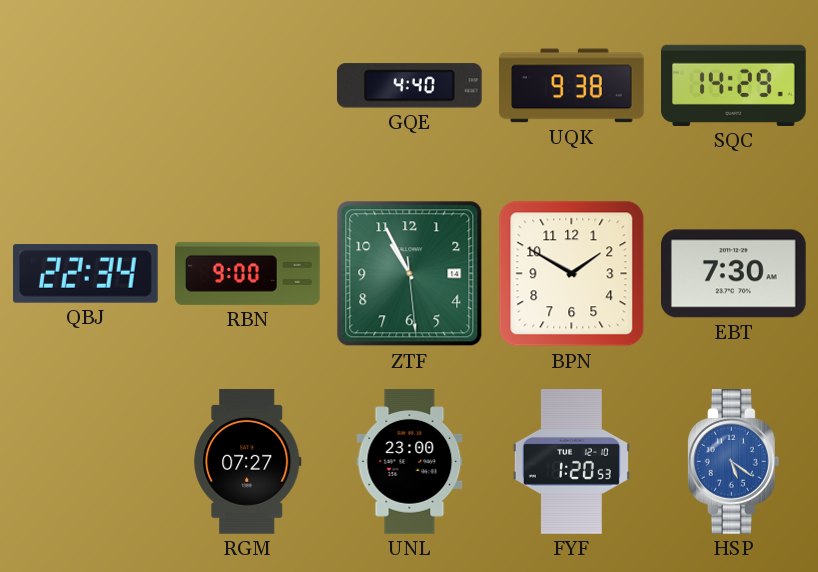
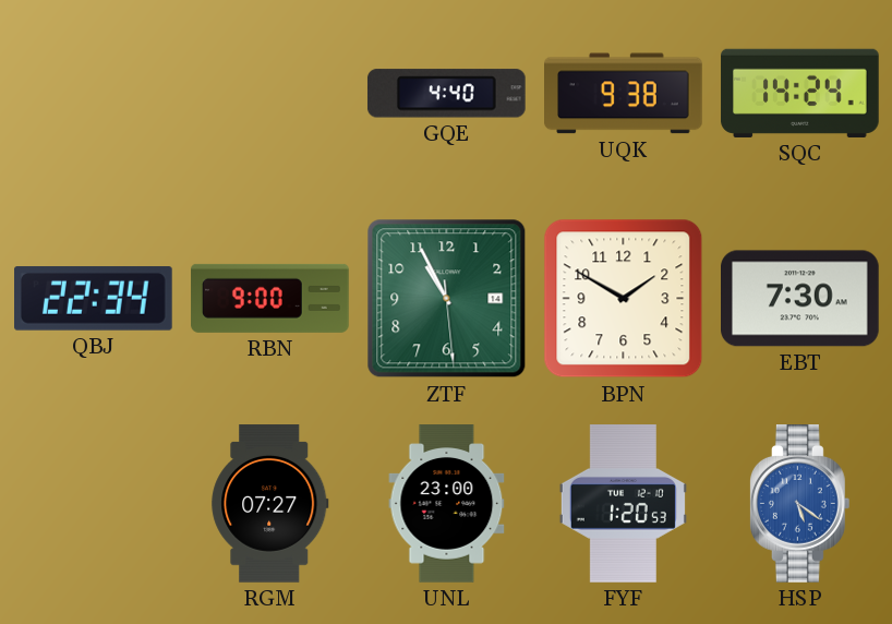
SQC: 14:29 -> 14:24 (800, 93)
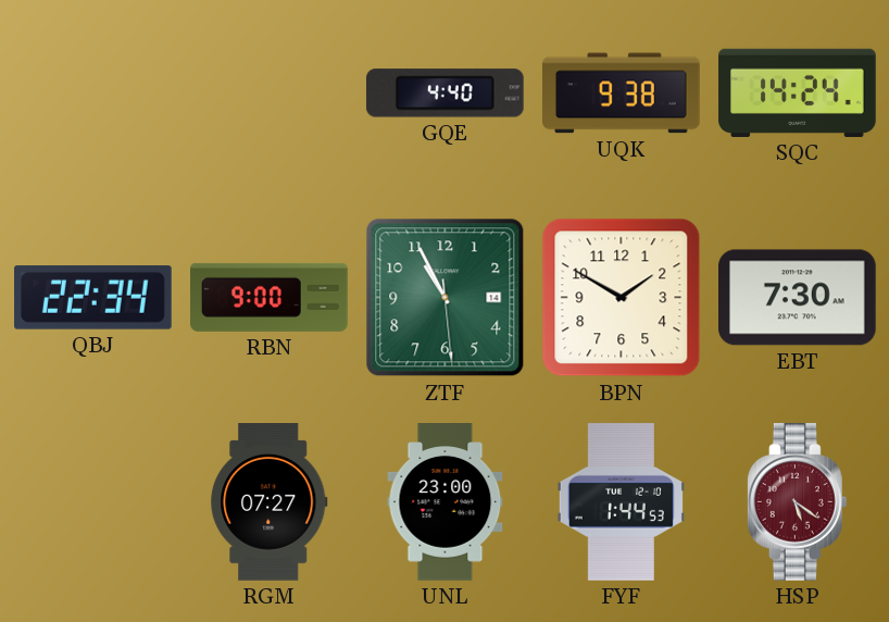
FYF: 1:20 -> 1:44 (621, 502)
HSP dial: blue -> burgundy (797, 502)
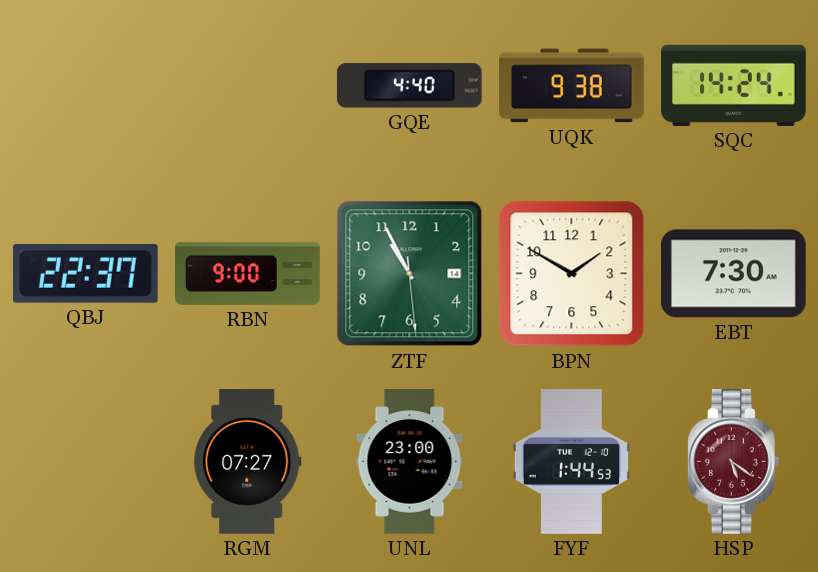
QBJ: 22:34 -> 22:37 (86, 274)
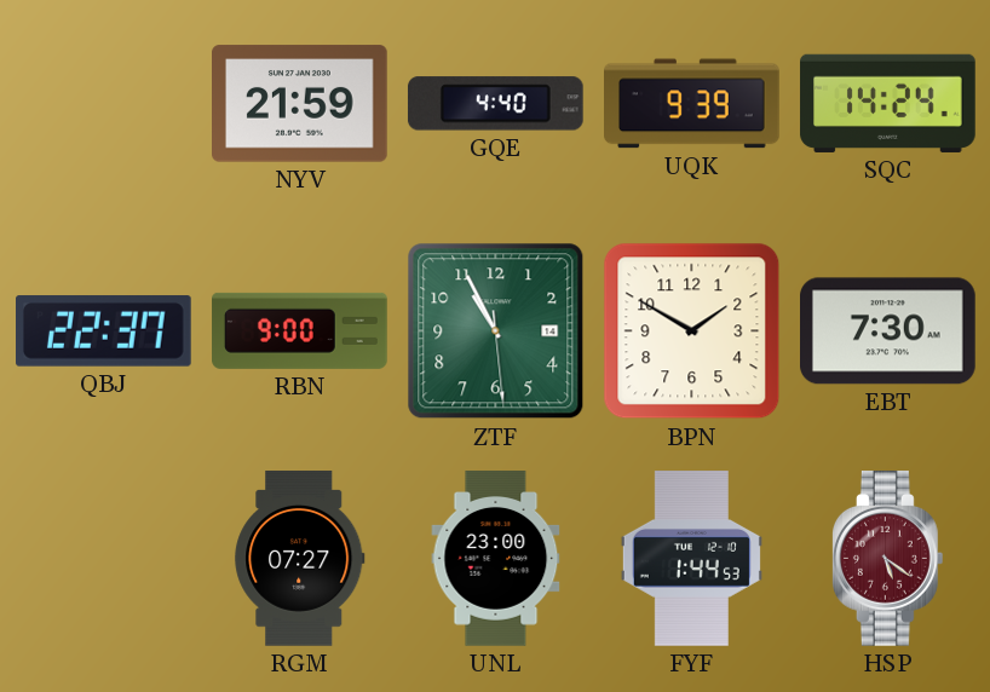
NYV: none -> 21:59 (300, 104)
UQK: 9:38 -> 9:39 (692, 104)
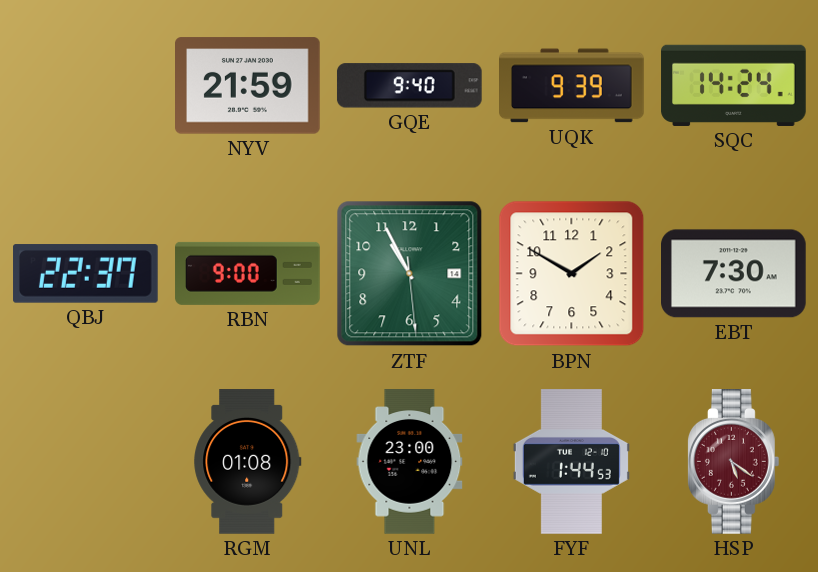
GQE: 4:40 -> 9:40 (409, 86)
RGM: 07:27 -> 01:08 (248, 462)
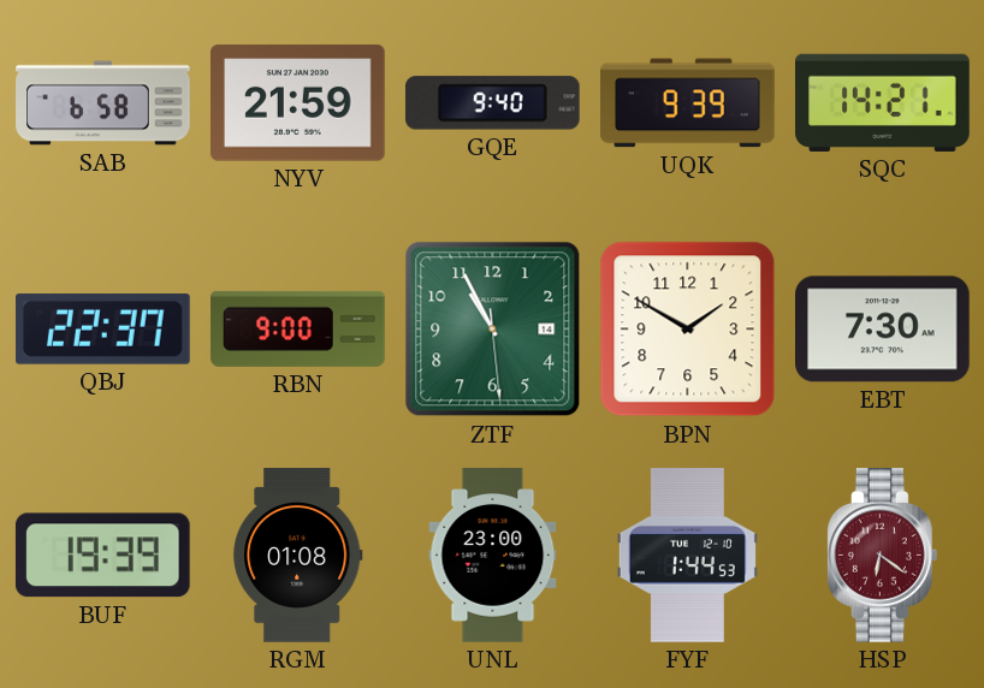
SAB: none -> 6:58 (103, 103)
SQC: 14:24 -> 14:21 (883, 102)
BUF: none -> 19:39 (102, 556)
HSP: 5:21 -> 6:21 (882, 556)
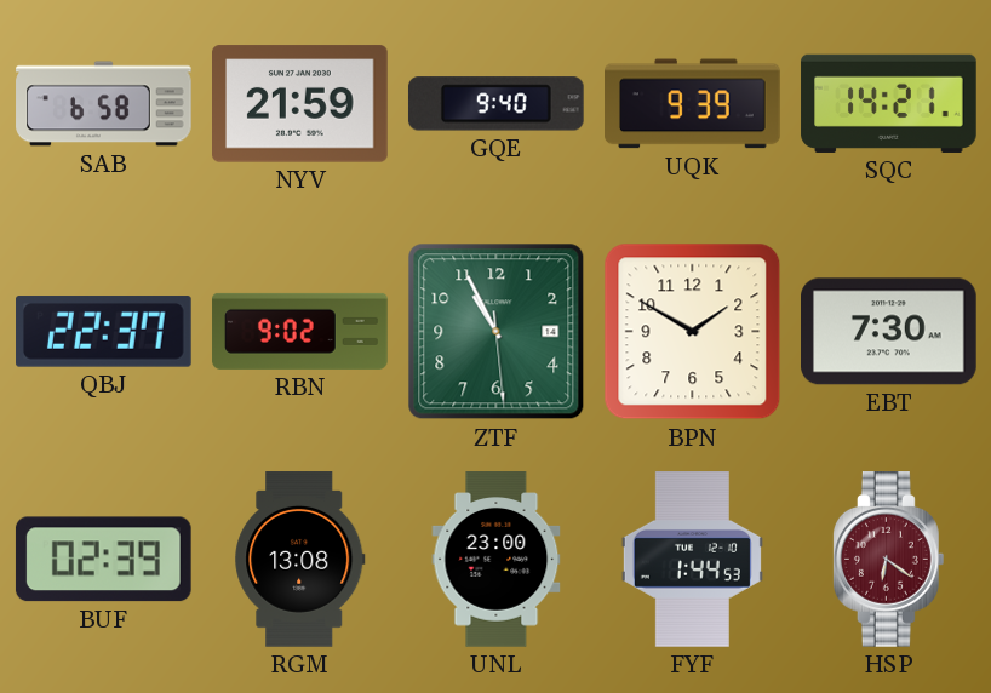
RBN: 9:00 -> 9:02 (300, 331)
BUF: 19:39 -> 02:39 (103, 560)
RGM: 01:08 -> 13:08 (300, 560)
